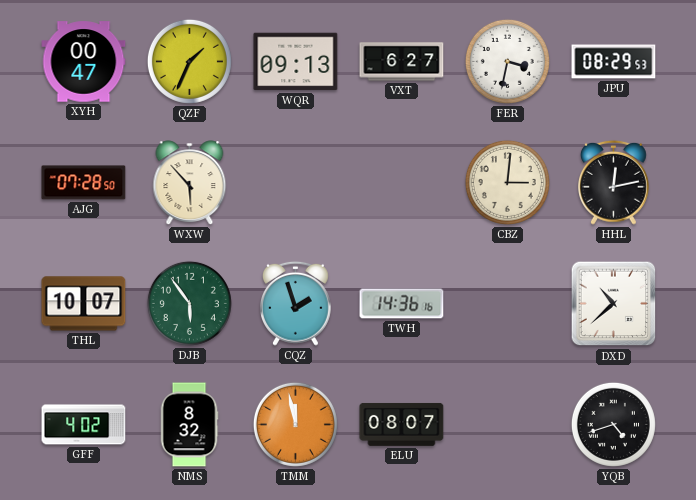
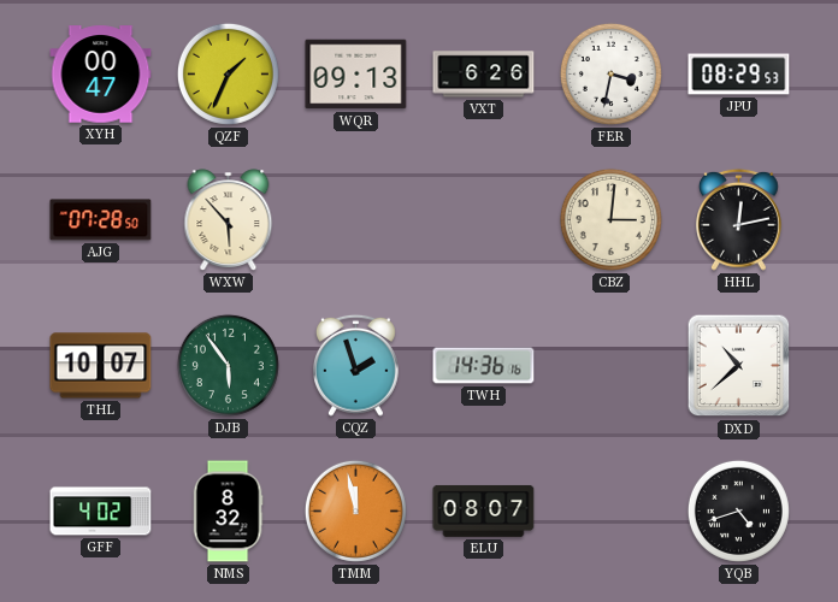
VXT: 6:27 -> 6:26 (484, 75)
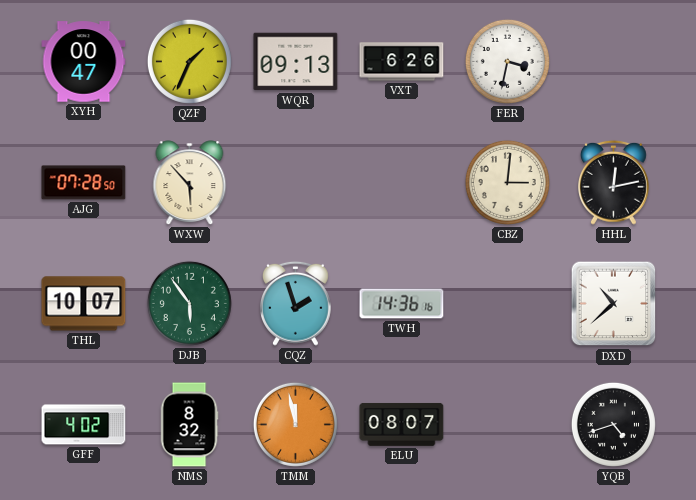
JPU: 08:29 -> none (739, 75)
